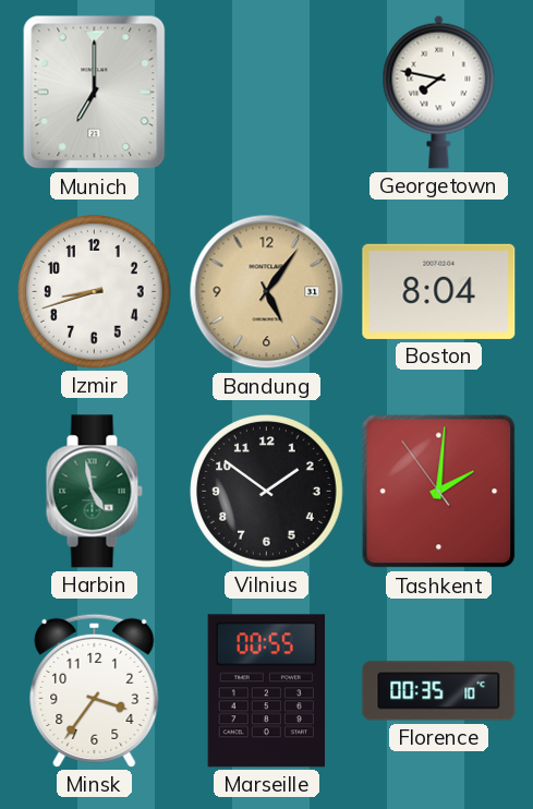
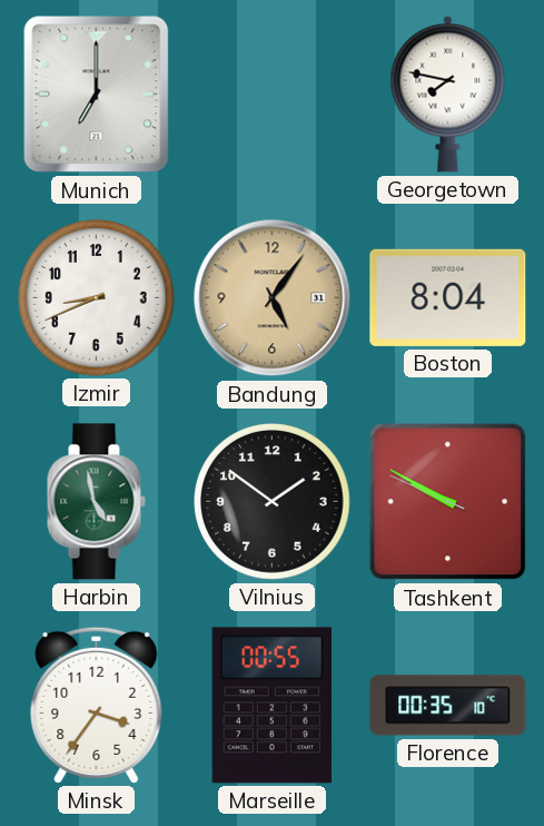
Izmir: 8:42 -> 8:41 (97, 298)
Tashkent: 2:00 -> 9:49 (448, 502)
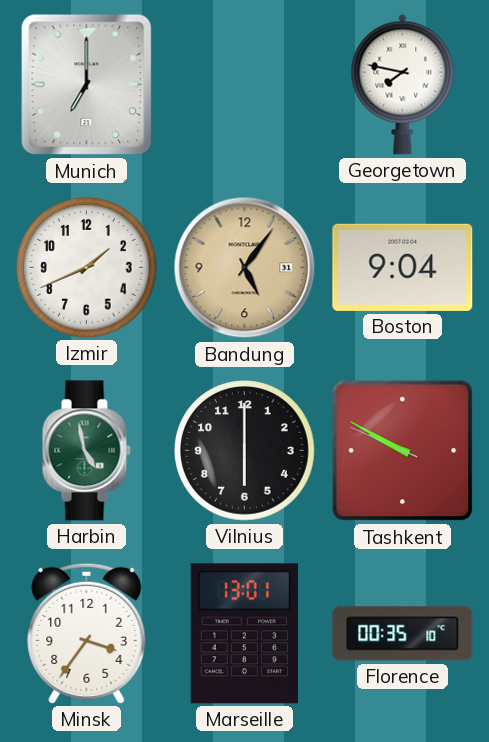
Izmir: 8:41 -> 1:41 (87, 268)
Boston: 8:04 -> 9:04 (403, 267)
Vilnius: 1:51 -> 6:00 (245, 451)
Marseille: 00:55 -> 13:01 (244, 634)
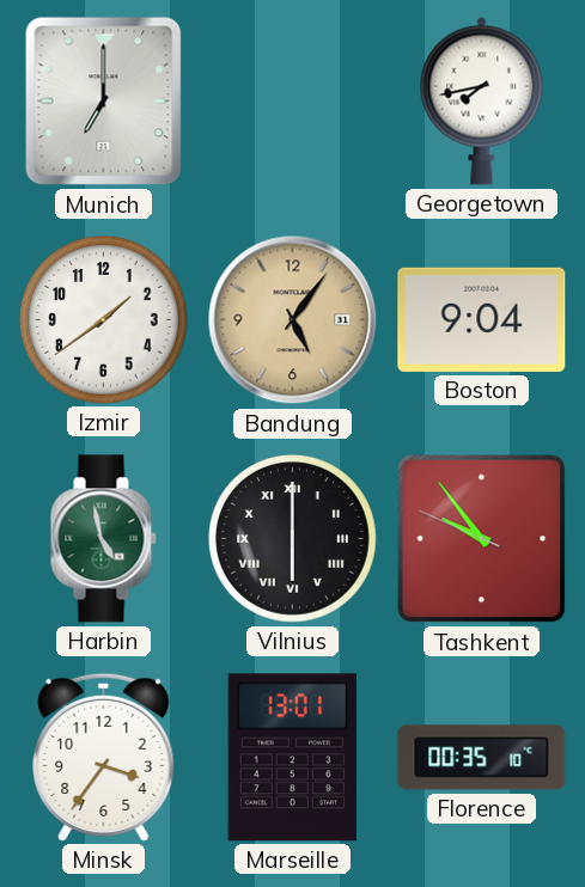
Georgetown: 7:47 -> 7:43 (482, 100)
Izmir: 1:41 -> 1:39 (104, 320)
Vilnius numerals: Arabic -> Roman (293, 539)
Tashkent: 9:49 -> 9:53 (482, 539)
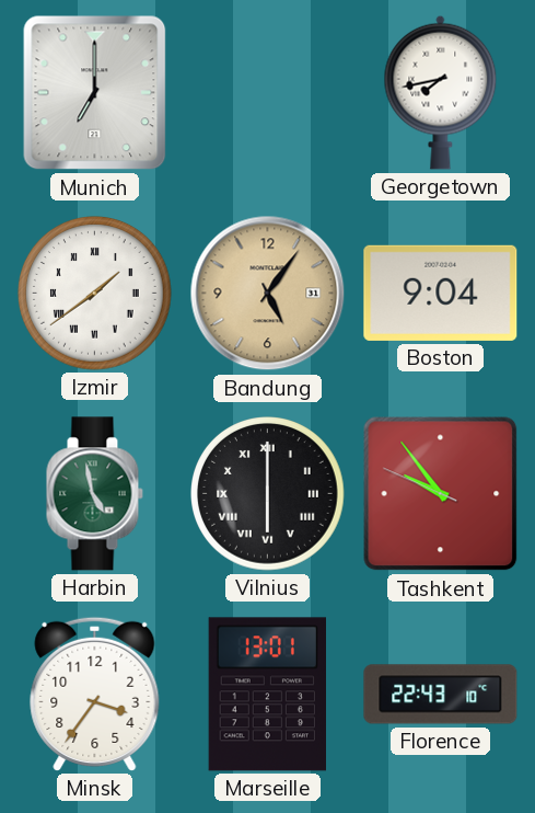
Izmir numerals: Arabic -> Roman (95, 294)
Florence: 00:35 -> 22:43 (441, 695)
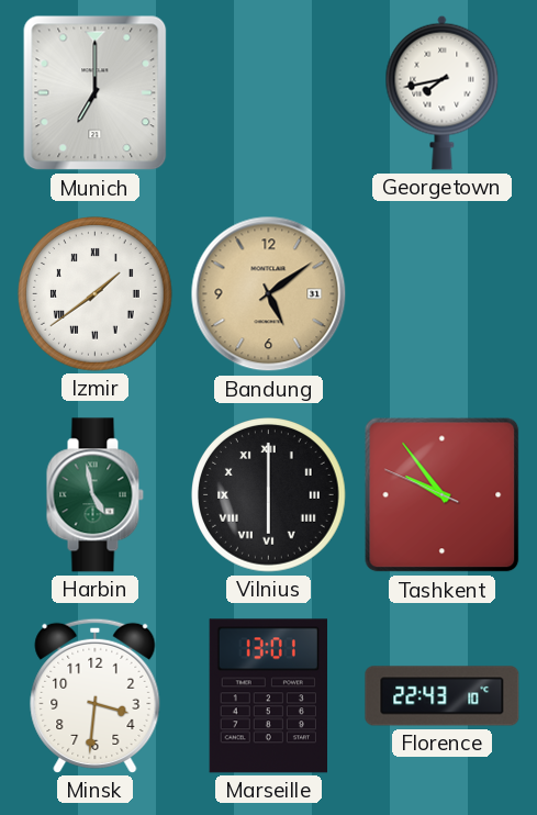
Bandung: 5:06 -> 5:09 (269, 294)
Boston: 9:04 -> none (441, 293)
Minsk: 3:36 -> 3:31 (96, 695)
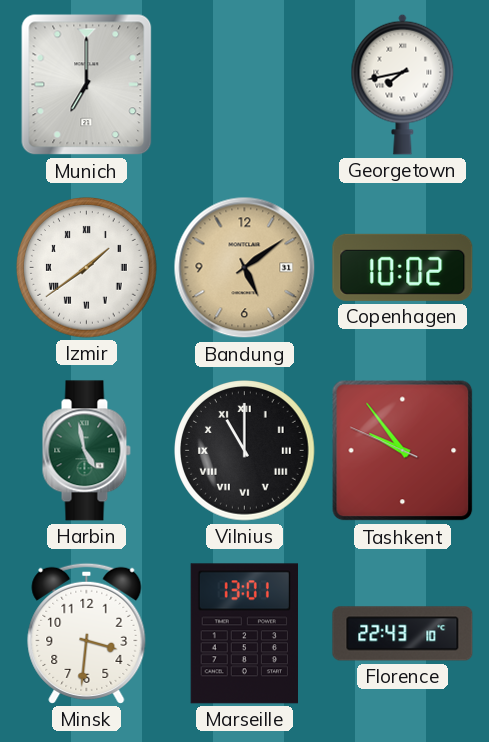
Copenhagen: none -> 10:02 (403, 267)
Vilnius: 6:00 -> 11:00 (245, 451)
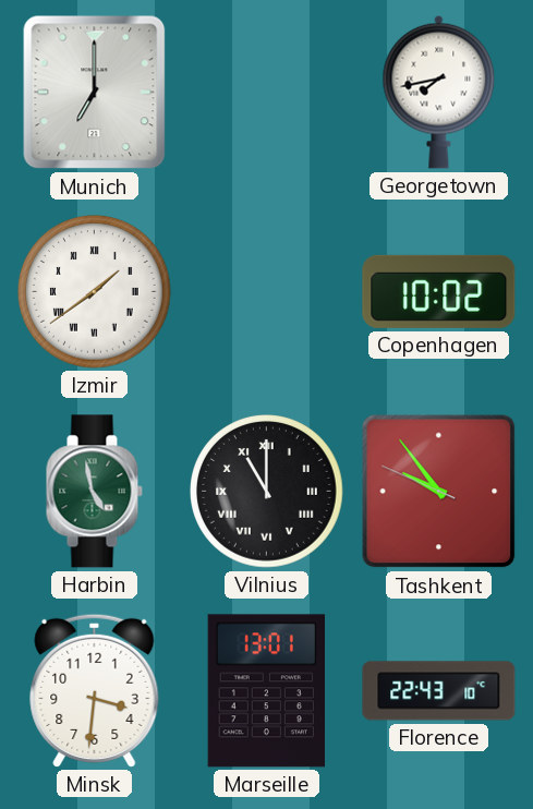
Bandung: 5:09 -> none (245, 268)
